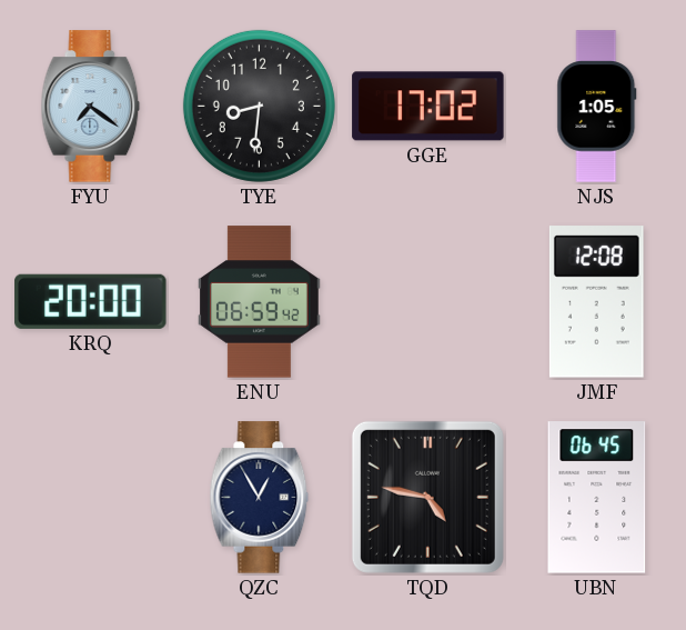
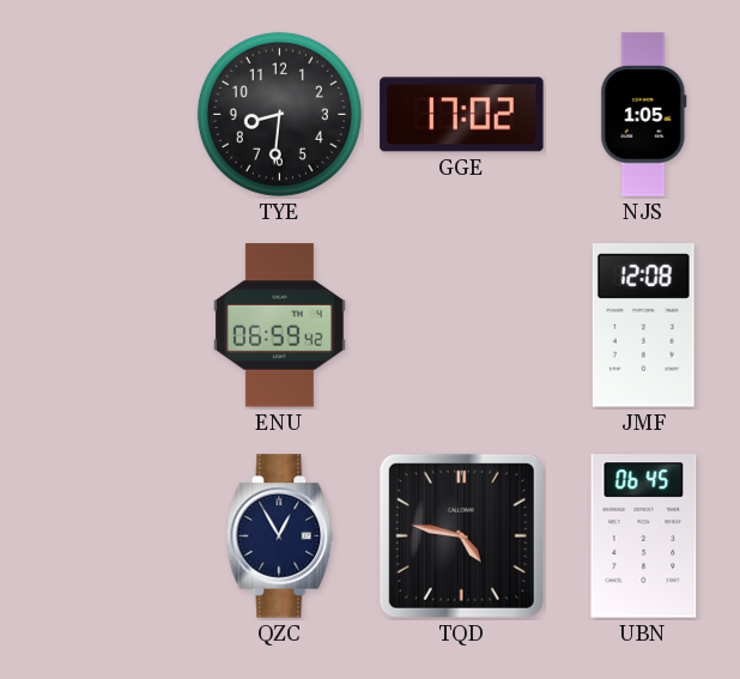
FYU: 7:21 -> none (91, 107)
KRQ: 20:00 -> none (91, 301)
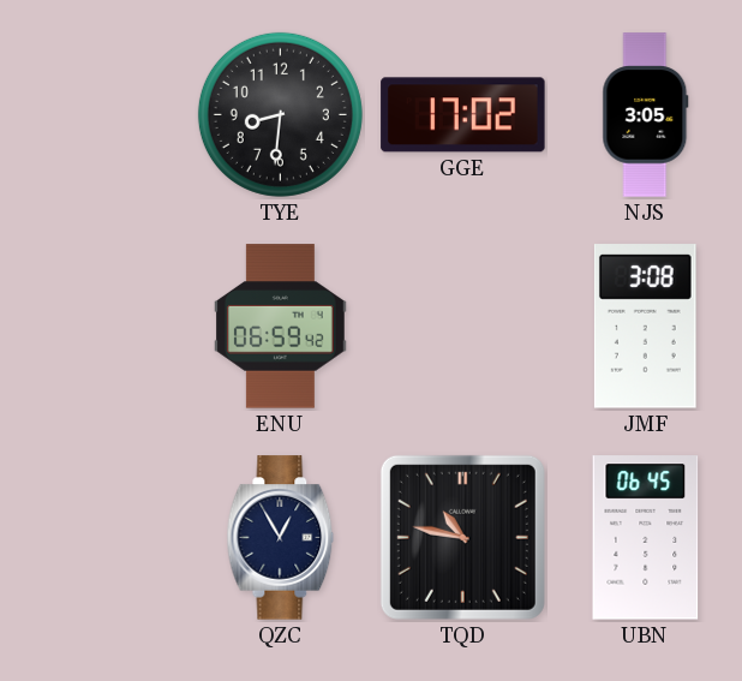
NJS: 1:05 -> 3:05 (646, 115)
JMF: 12:08 -> 3:08 (645, 327)
TQD: 4:47 -> 10:47 (462, 537)
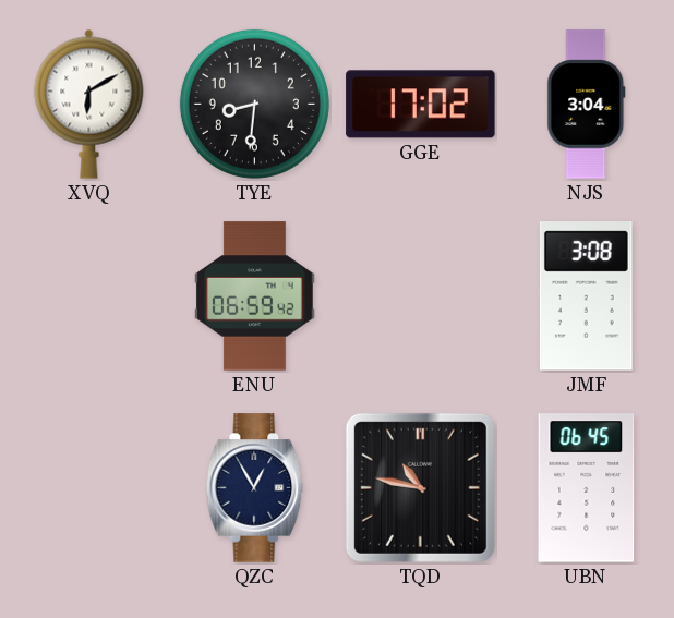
XVQ: none -> 6:10 (89, 104)
NJS: 3:05 -> 3:04 (587, 105)
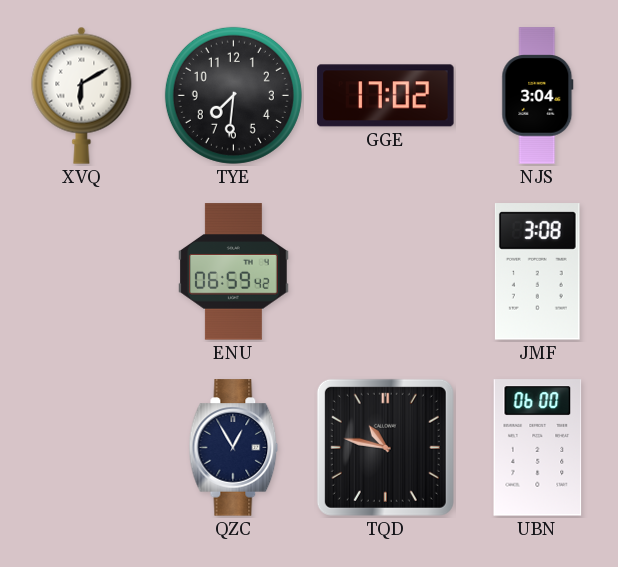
TYE: 8:31 -> 7:31 (233, 95)
UBN: 06:45 -> 06:00 (538, 448)
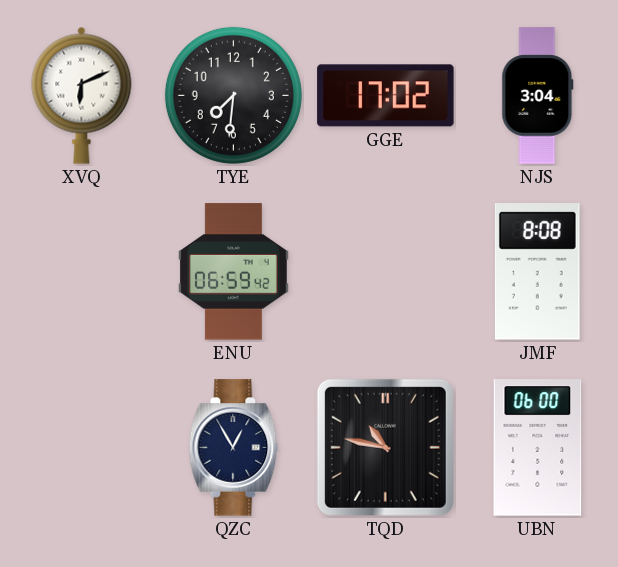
XVQ: 6:10 -> 6:11 (82, 95)
JMF: 3:08 -> 8:08 (537, 272)
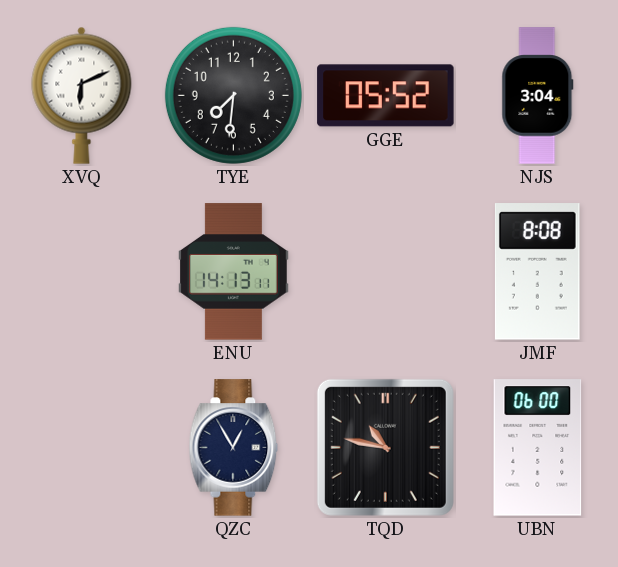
GGE: 17:02 -> 05:52 (386, 96)
ENU: 06:59 -> 14:13 (234, 272)
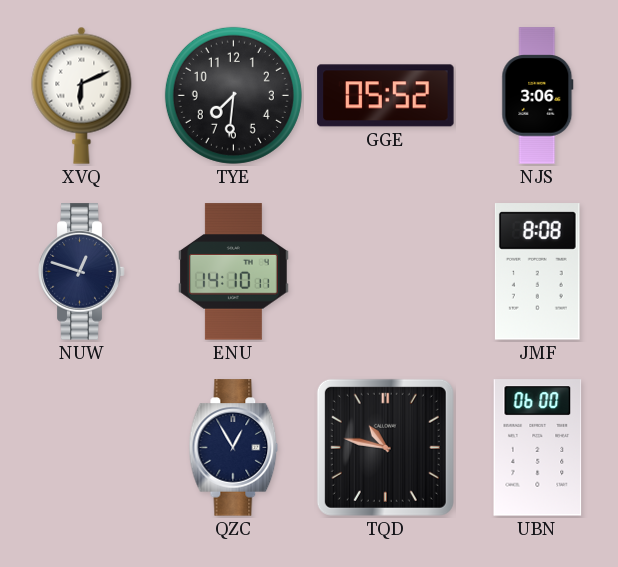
NJS: 3:04 -> 3:06 (538, 96)
NUW: none -> 12:48 (82, 272)
ENU: 14:13 -> 14:10 (234, 272)
